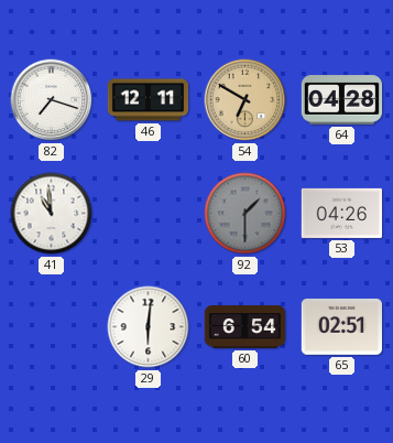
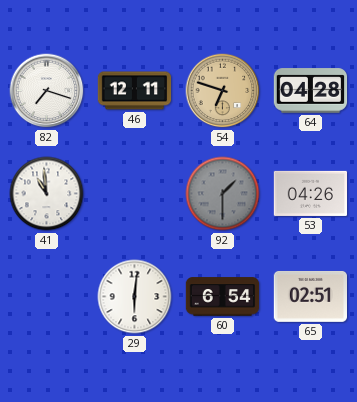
54: 6:50 -> 6:48 (223, 91)
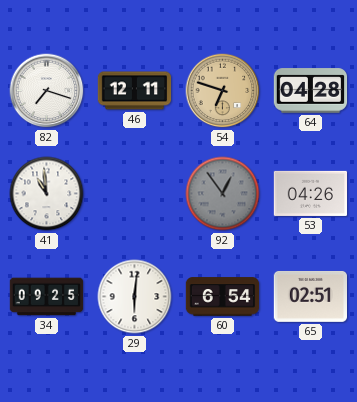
92: 1:30 -> 12:54 (223, 194)
34: none -> 09:25 (47, 297)
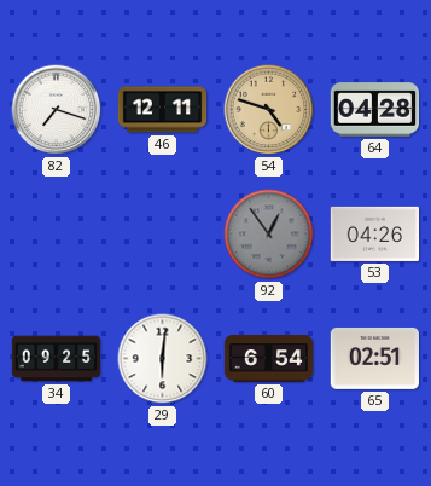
54: 6:48 -> 4:48 (269, 110)
41: 10:59 -> none (47, 194)
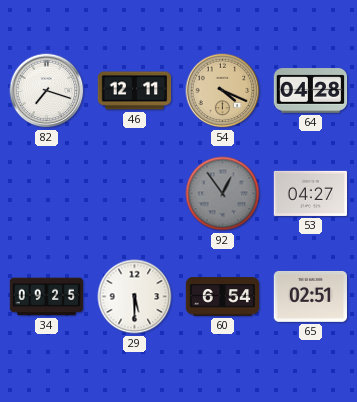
54: 4:48 -> 4:19 (223, 91)
53: 04:26 -> 04:27 (311, 193)
29: 6:01 -> 5:30 (135, 297)
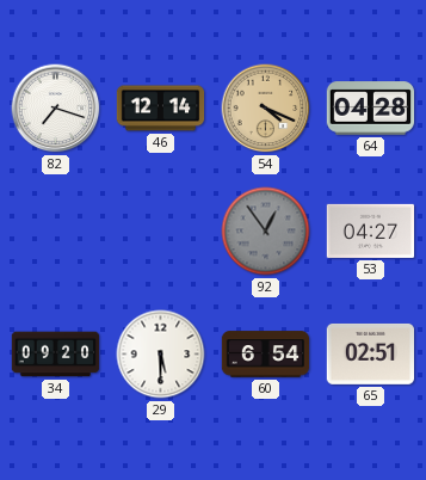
46: 12:11 -> 12:14 (161, 109)
34: 09:25 -> 09:20 (56, 355)
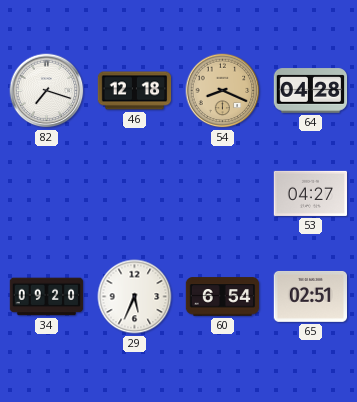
46: 12:14 -> 12:18 (135, 91)
54: 4:19 -> 8:19 (223, 91)
92: 12:54 -> none (266, 232)
29: 5:30 -> 5:34 (135, 297)
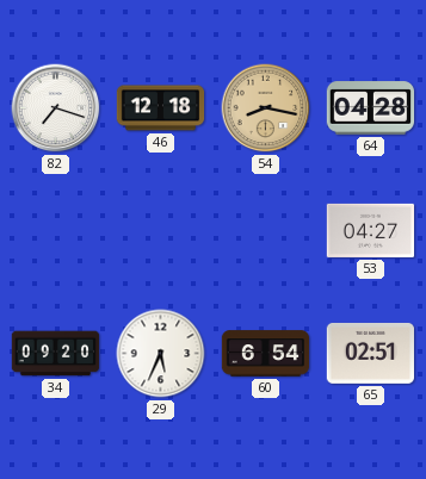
54: 8:19 -> 8:17 (266, 108)
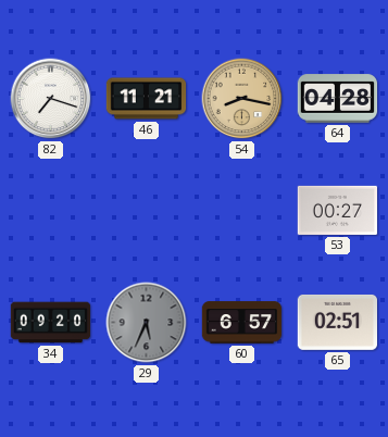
46: 12:18 -> 11:21 (147, 99)
53: 04:27 -> 00:27 (338, 210)
29 dial: white -> grey (147, 323)
60: 6:54 -> 6:57 (242, 323)
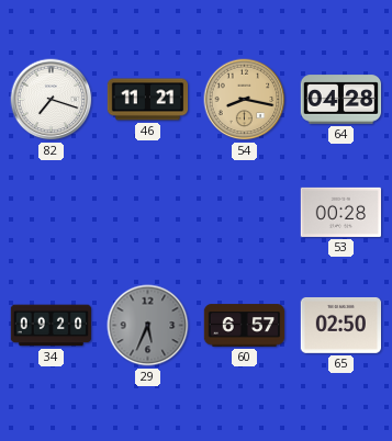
53: 00:27 -> 00:28 (341, 212)
65: 02:51 -> 02:50 (341, 325)
